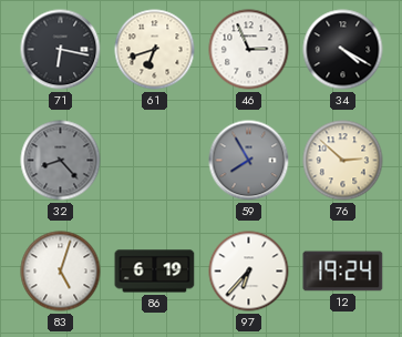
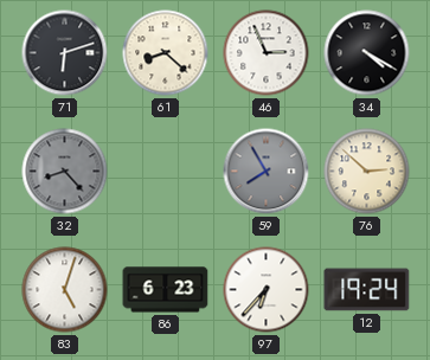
71: 6:17 -> 6:12 (65, 53)
61: 6:42 -> 8:22 (166, 53)
86: 6:19 -> 6:23 (166, 290)
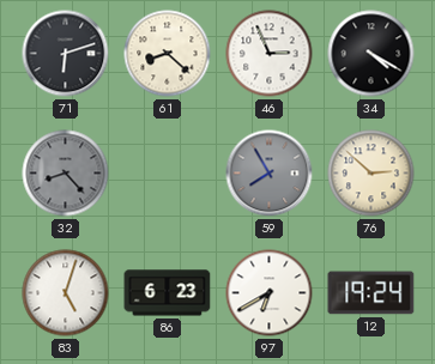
97: 6:37 -> 6:40 (270, 293)
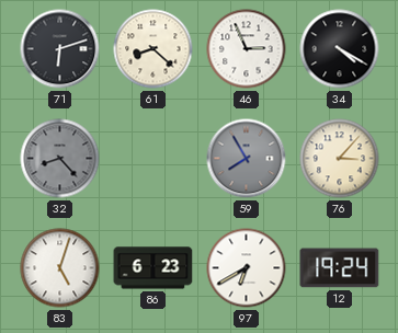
76: 2:52 -> 3:07 (340, 159)
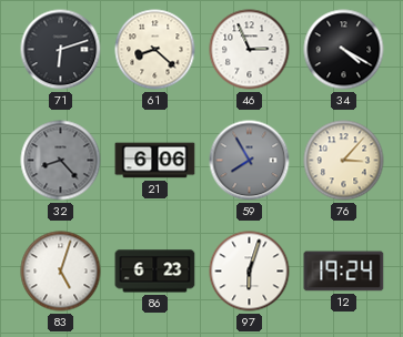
21: none -> 6:06 (155, 161)
97: 6:40 -> 6:03 (250, 272)
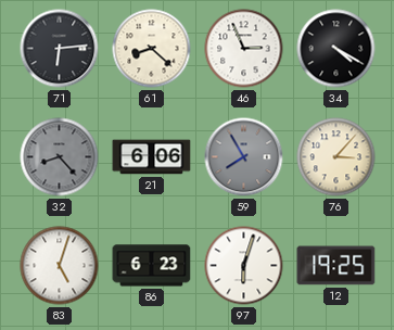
71: 6:12 -> 6:14 (60, 49)
12: 19:24 -> 19:25 (336, 266)
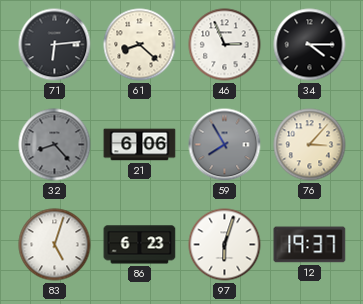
34: 4:20 -> 4:15 (310, 45)
12: 19:25 -> 19:37 (310, 245)
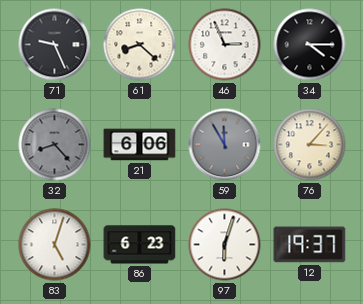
71: 6:14 -> 9:26 (55, 45)
59: 7:55 -> 11:55 (225, 145)
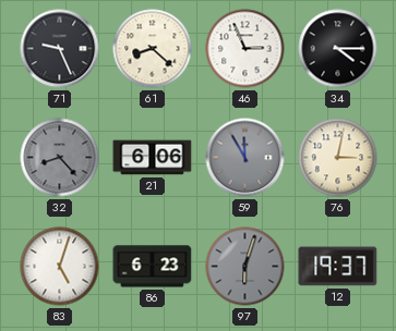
76: 3:07 -> 3:02 (338, 158)
97 dial: white -> grey (245, 267)
